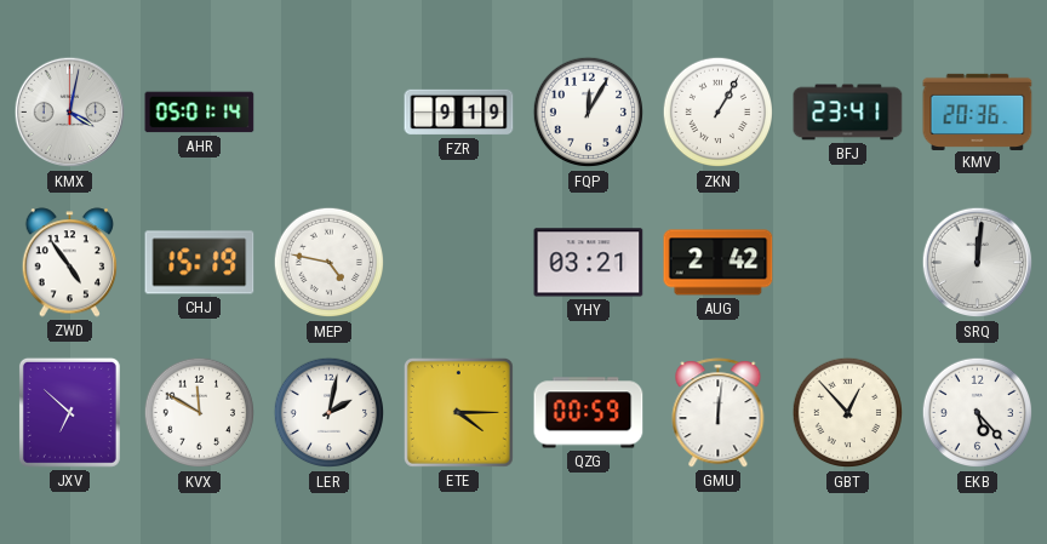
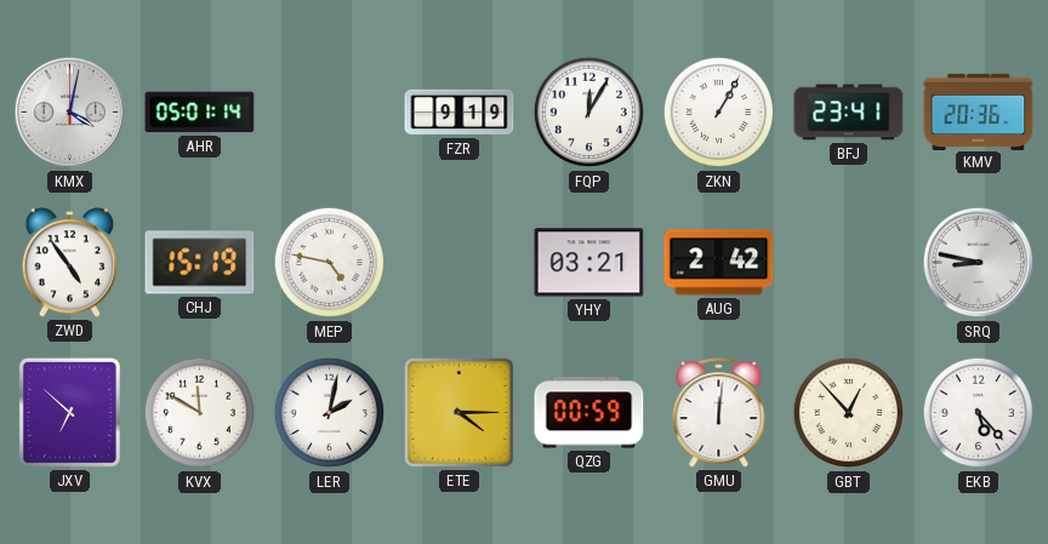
SRQ: 12:01 -> 8:47 (979, 263)
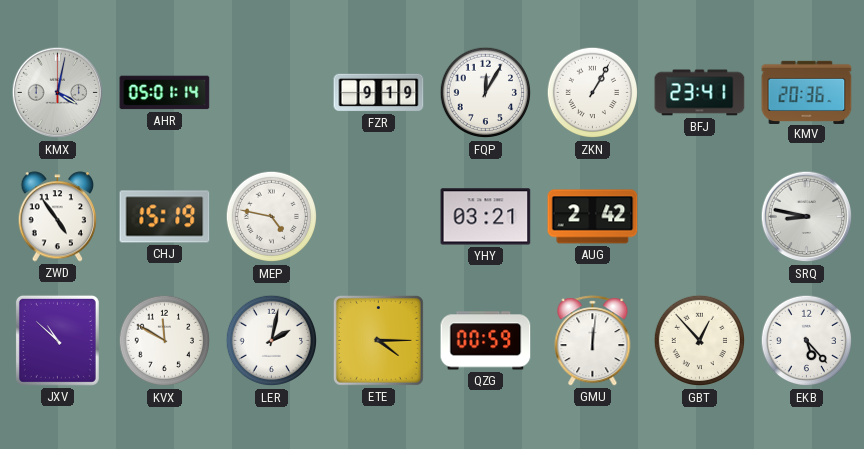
JXV: 6:52 -> 10:52 (57, 340)
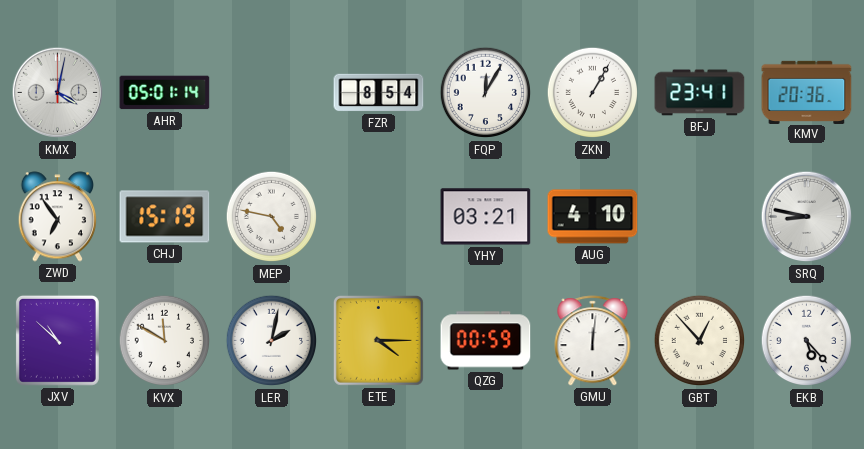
FZR: 9:19 -> 8:54 (379, 93)
ZWD: 4:54 -> 6:54 (58, 217)
AUG: 2:42 -> 4:10 (593, 217)
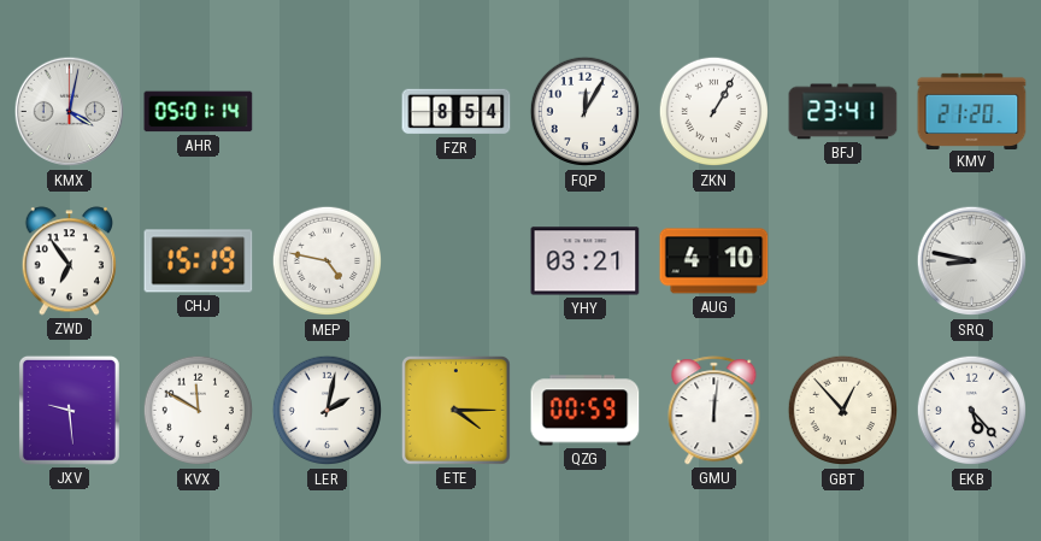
KMV: 20:36 -> 21:20 (972, 111)
JXV: 10:52 -> 9:29 (69, 410)
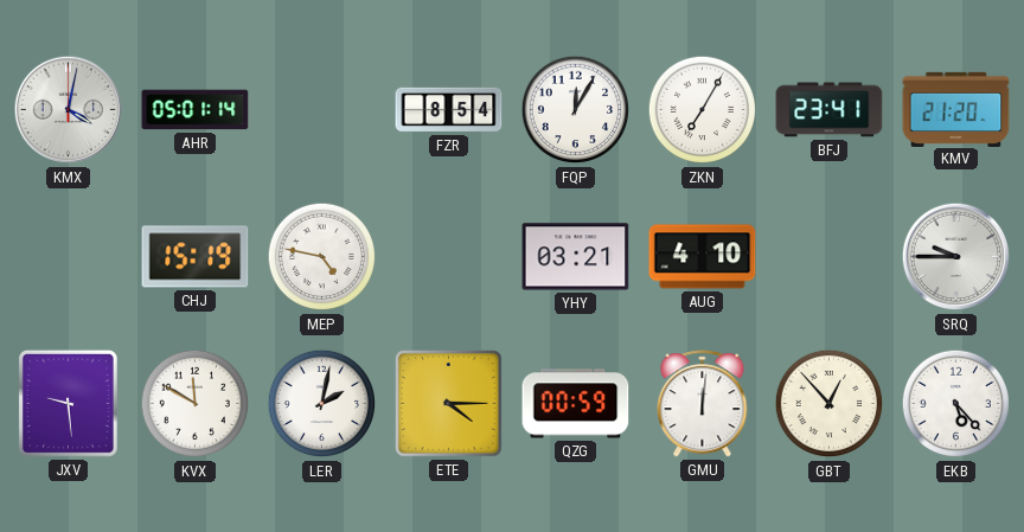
ZKN: 1:05 -> 7:05 (703, 110)
ZWD: 6:54 -> none (70, 261)
SRQ: 8:47 -> 9:45 (956, 257)
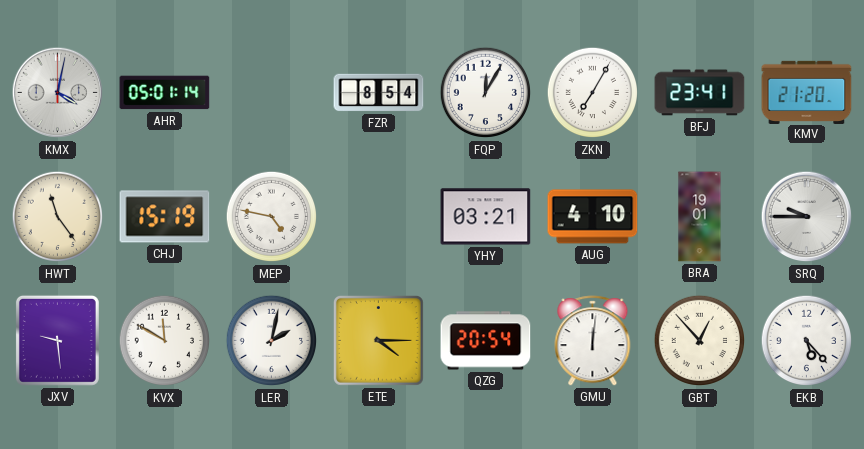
HWT: none -> 11:24 (58, 217)
BRA: none -> 19:01 (700, 217)
QZG: 00:59 -> 20:54 (486, 341)
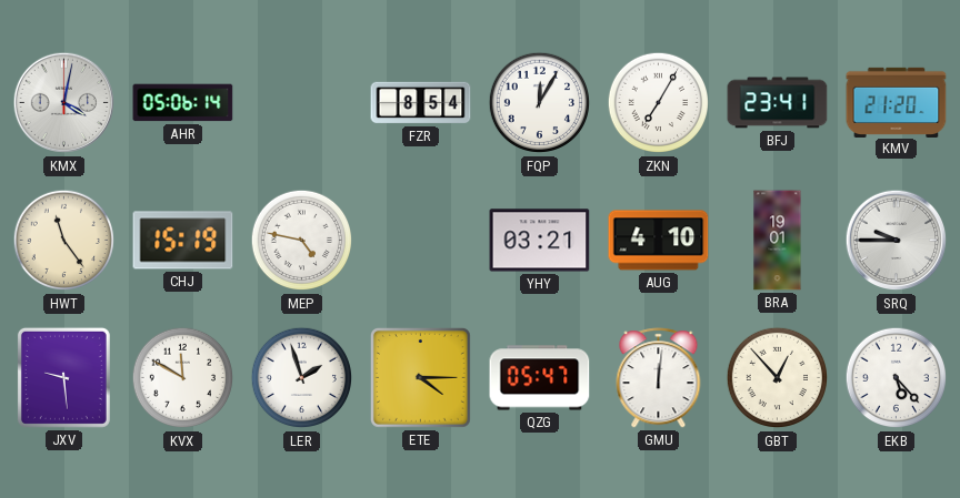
AHR: 05:01 -> 05:06 (183, 103)
LER: 2:02 -> 1:57 (302, 378)
QZG: 20:54 -> 05:47 (540, 378)
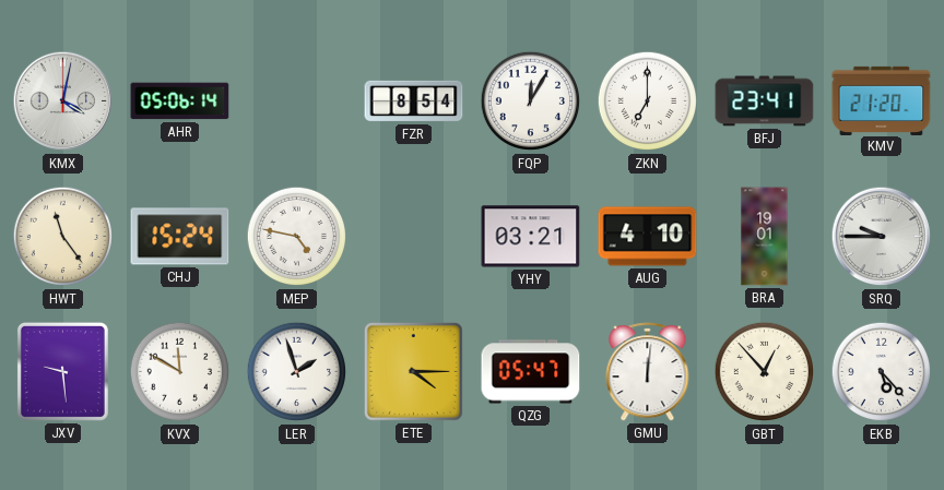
ZKN: 7:05 -> 7:00 (648, 101)
CHJ: 15:19 -> 15:24 (180, 237)
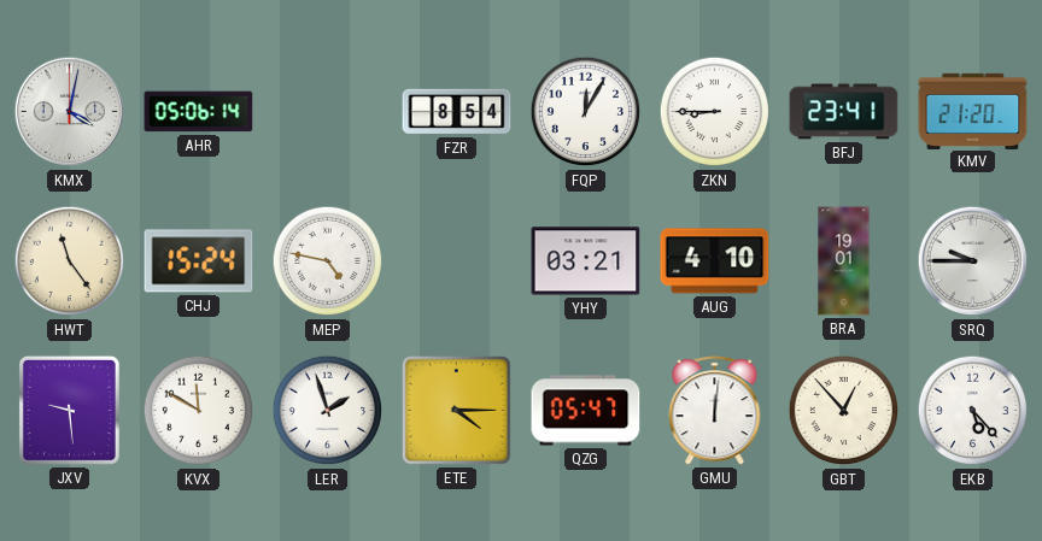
ZKN: 7:00 -> 8:45 (715, 112)
